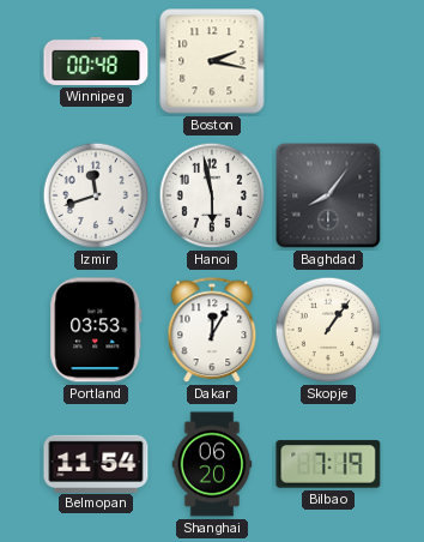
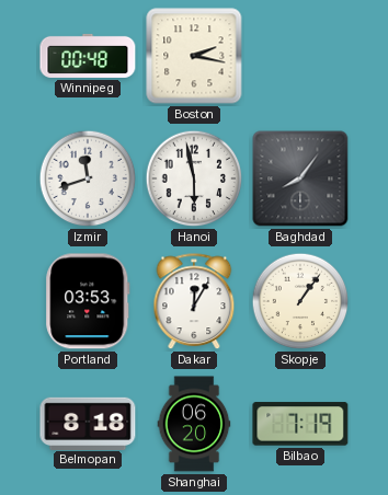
Belmopan: 11:54 -> 8:18 (88, 423)
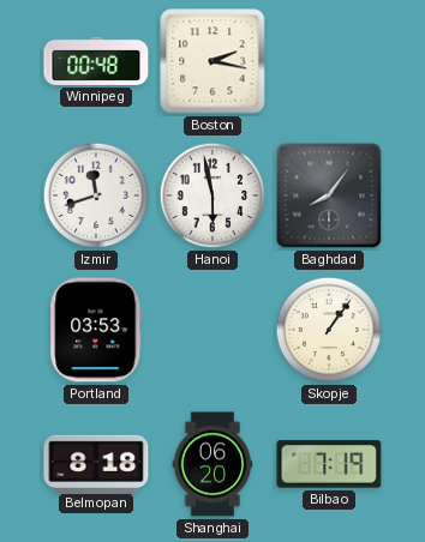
Dakar: 12:05 -> none (194, 302)
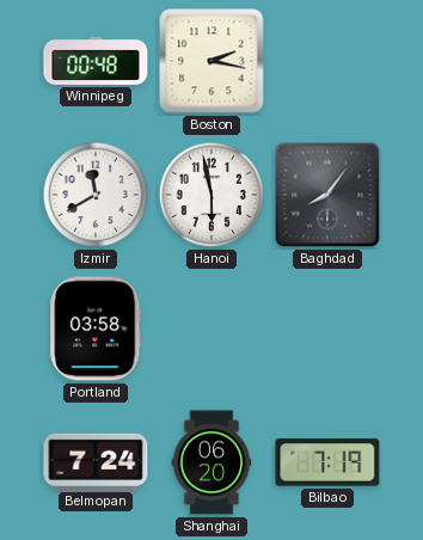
Izmir: 11:42 -> 11:40 (96, 195)
Portland: 03:53 -> 03:58 (96, 329)
Skopje: 1:06 -> none (329, 330)
Belmopan: 8:18 -> 7:24 (96, 461)
